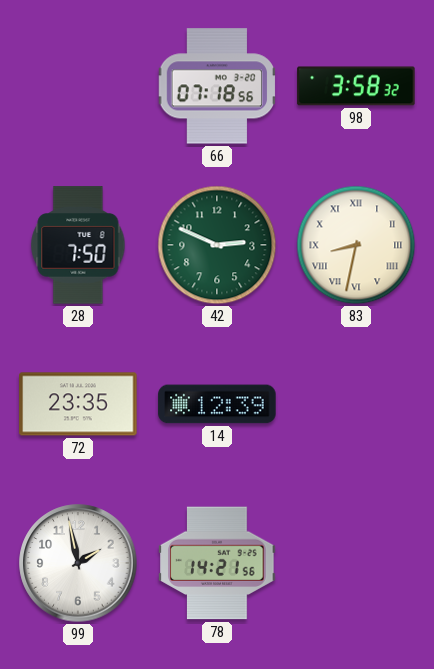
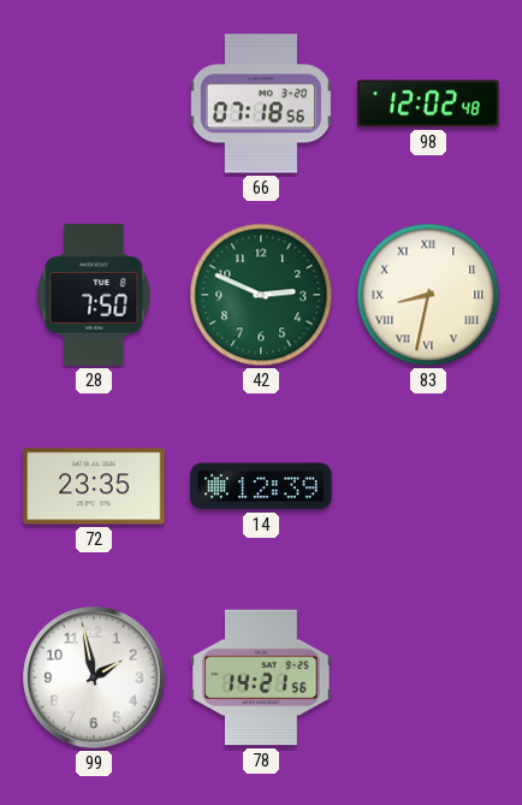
98: 3:58 -> 12:02 (428, 103)
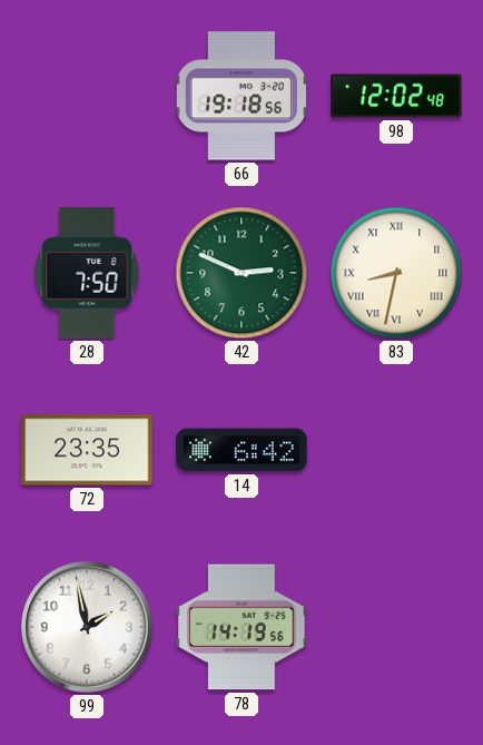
66: 07:18 -> 19:18 (240, 96)
14: 12:39 -> 6:42 (241, 450)
78: 14:21 -> 14:19 (241, 627)
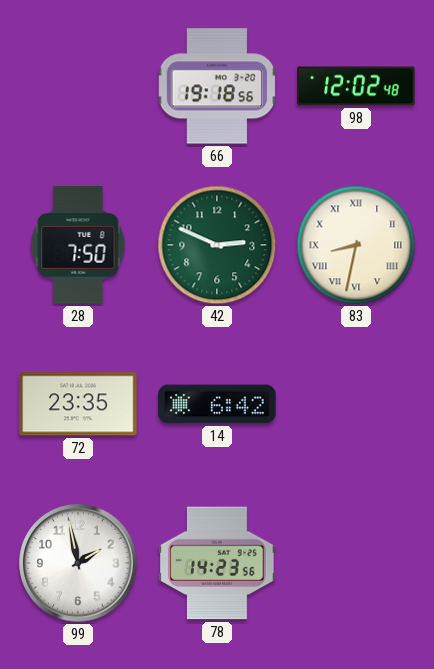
78: 14:19 -> 14:23 (217, 563)
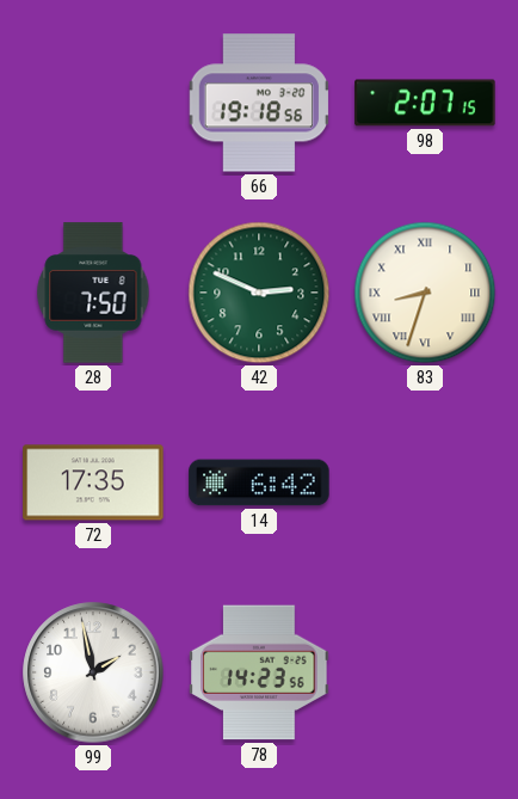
98: 12:02 -> 2:07 (425, 103)
83: 8:32 -> 8:33 (425, 293)
72: 23:35 -> 17:35 (93, 483)
